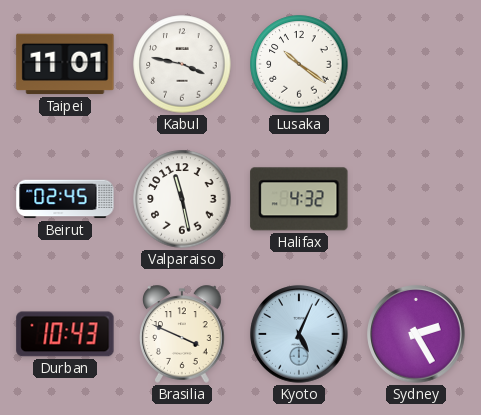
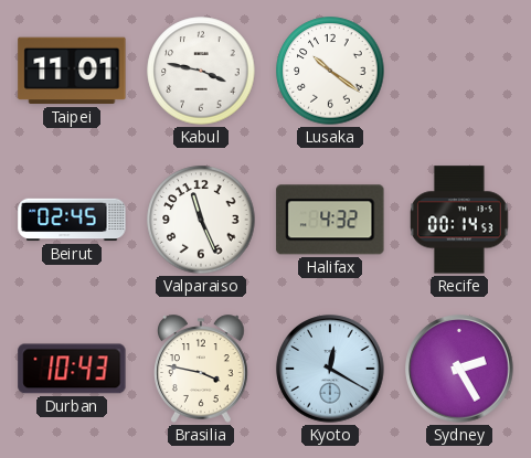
Valparaiso: 11:28 -> 11:26 (201, 220)
Recife: none -> 00:14 (460, 220)
Brasilia: 3:49 -> 3:47 (202, 369)
Kyoto: 5:04 -> 12:20 (330, 369)
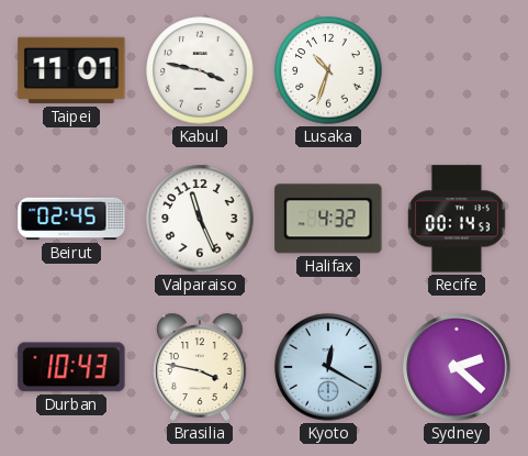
Lusaka: 10:21 -> 10:33 (328, 70)
Sydney: 2:25 -> 2:22 (457, 367)
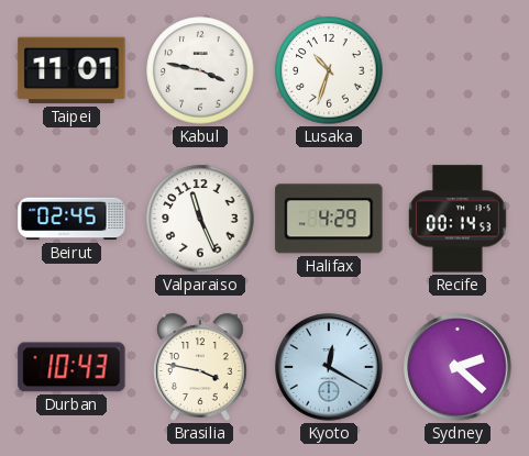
Halifax: 4:32 -> 4:29 (329, 219)
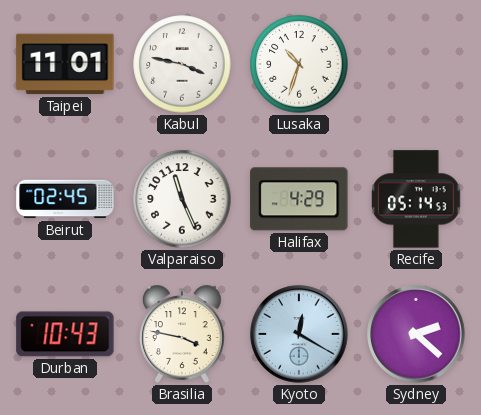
Recife: 00:14 -> 05:14 (417, 199)
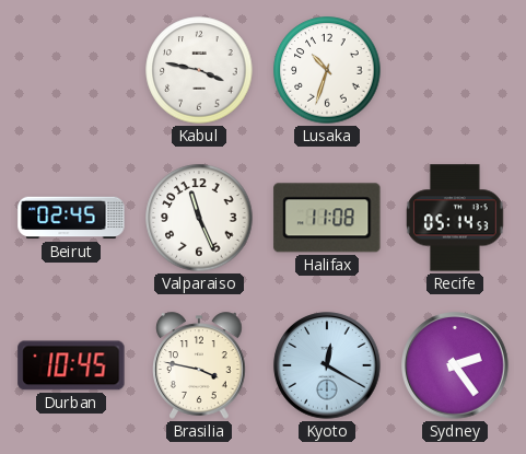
Taipei: 11:01 -> none (65, 64)
Halifax: 4:29 -> 11:08 (327, 218)
Durban: 10:43 -> 10:45 (71, 365)
Sydney: 2:22 -> 2:24 (455, 365)
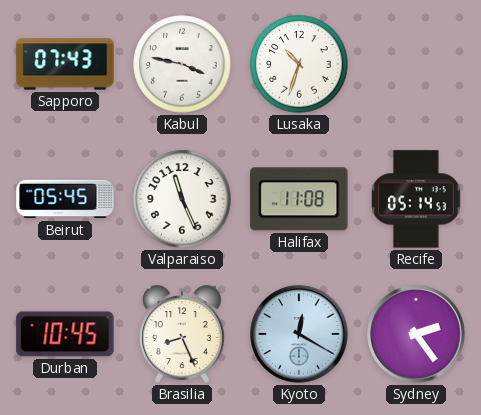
Sapporo: none -> 07:43 (65, 64)
Beirut: 02:45 -> 05:45 (65, 199)
Brasilia: 3:47 -> 8:26 (183, 334)
